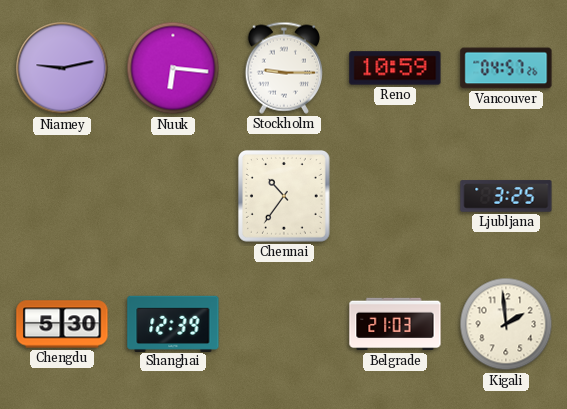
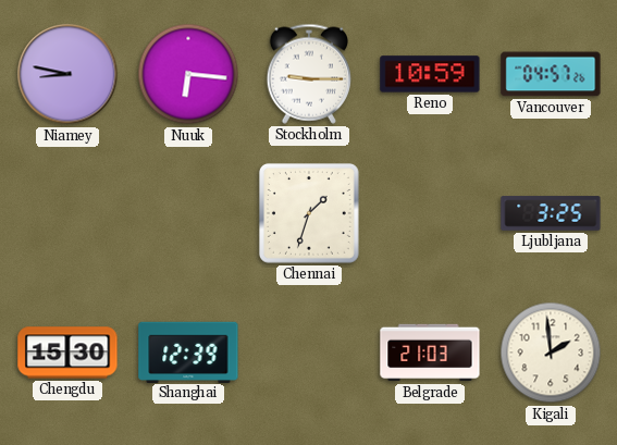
Niamey: 9:13 -> 8:47 (67, 74)
Chennai: 10:36 -> 1:33 (309, 213)
Chengdu: 5:30 -> 15:30 (67, 353)
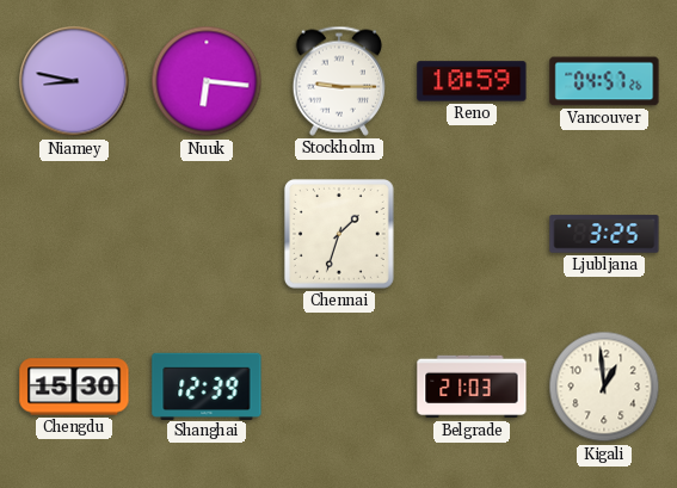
Kigali: 1:59 -> 12:59 (604, 387)
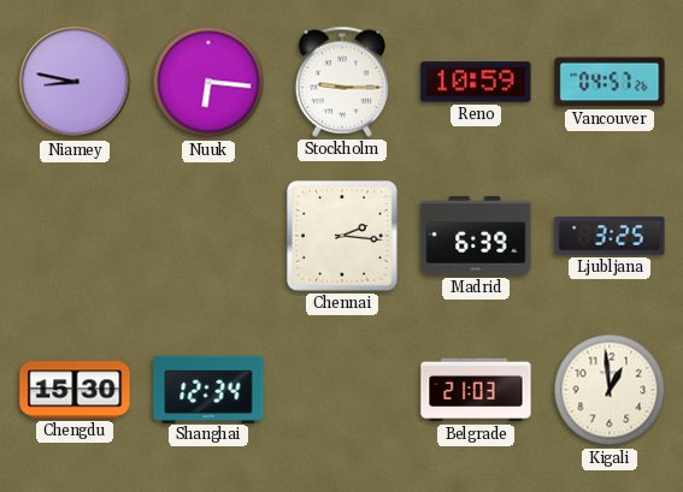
Chennai: 1:33 -> 2:16 (342, 236)
Madrid: none -> 6:39 (476, 236)
Shanghai: 12:39 -> 12:34 (208, 389)
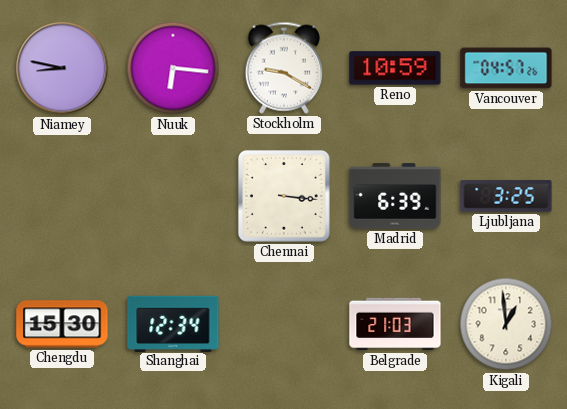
Stockholm: 9:15 -> 9:20 (283, 68)
Chennai: 2:16 -> 3:16 (284, 196)
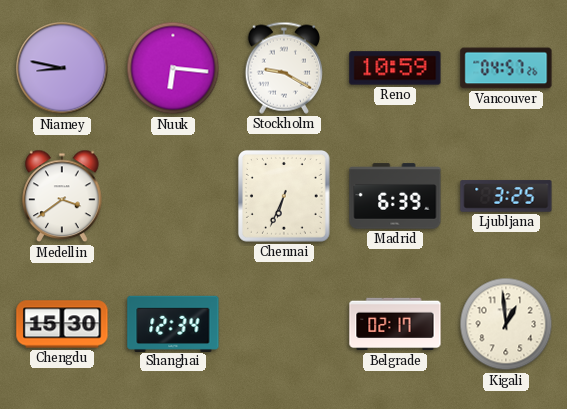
Medellin: none -> 3:39 (62, 196)
Chennai: 3:16 -> 6:34 (284, 196)
Belgrade: 21:03 -> 02:17 (395, 324)
